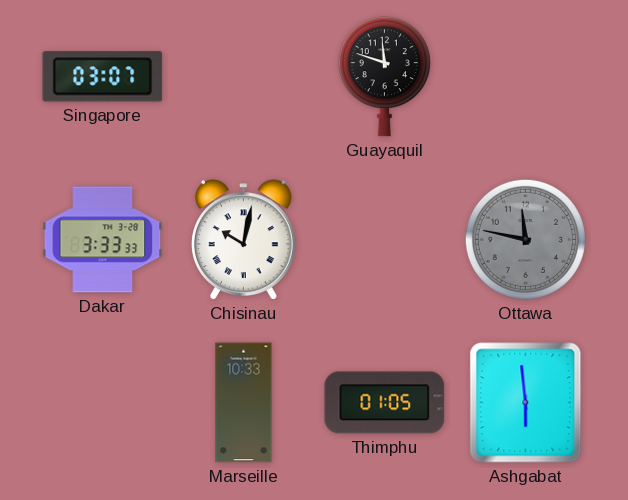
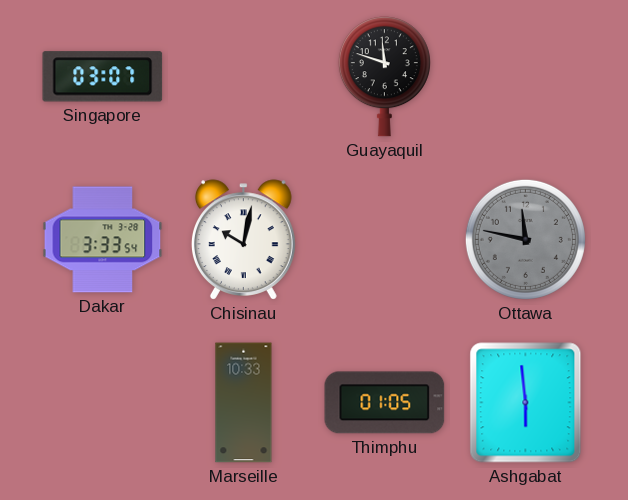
Dakar: 3:33:33 -> 3:33:54 (103, 240)
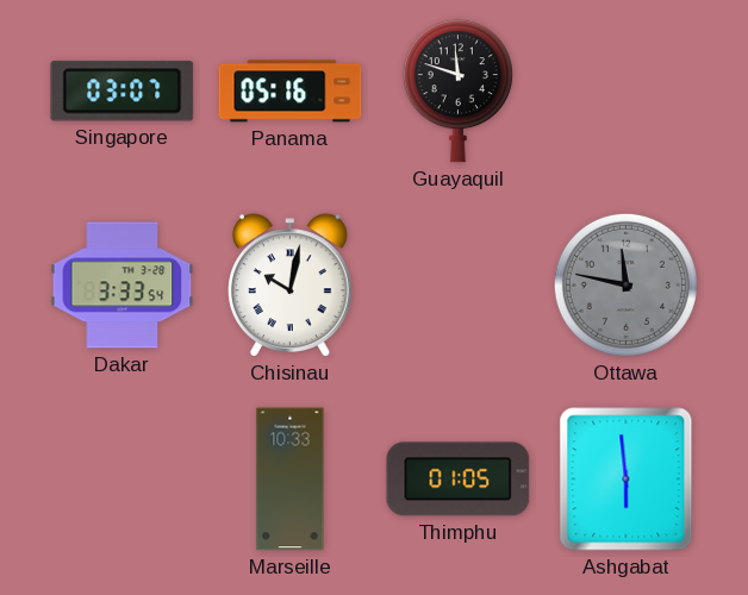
Panama: none -> 05:16 (291, 92)
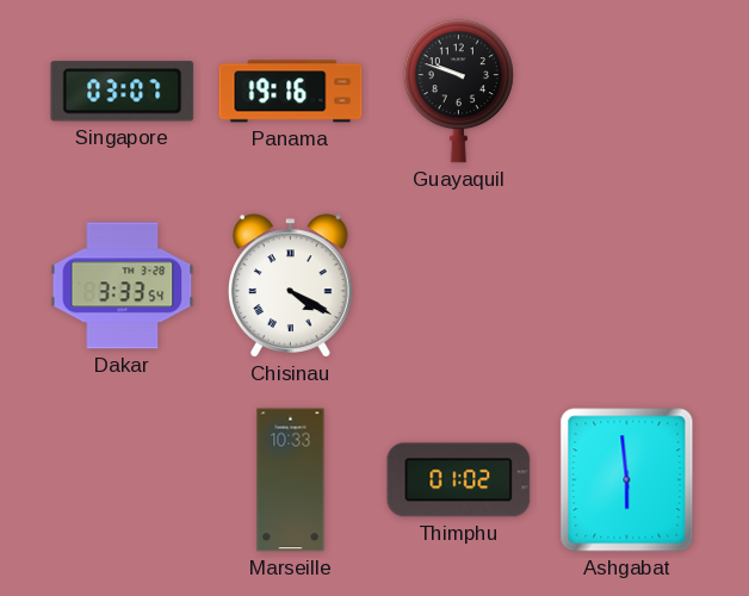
Panama: 05:16 -> 19:16 (291, 92)
Guayaquil: 11:48 -> 9:48 (458, 92)
Chisinau: 10:02 -> 4:20 (290, 286)
Ottawa: 11:47 -> none (625, 284)
Thimphu: 01:05 -> 01:02 (459, 480)
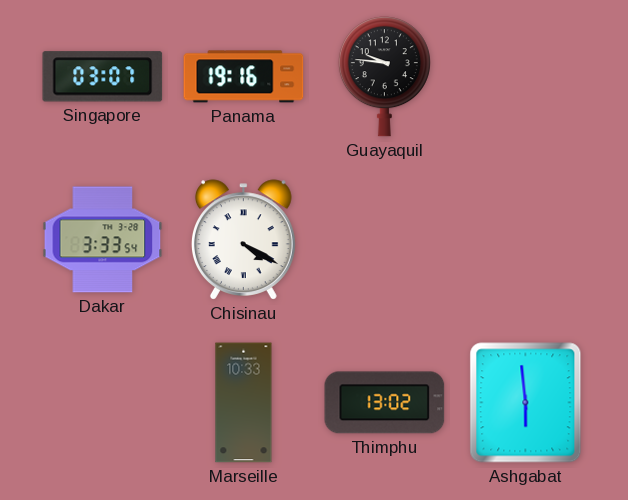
Guayaquil: 9:48 -> 9:46 (384, 77)
Thimphu: 01:02 -> 13:02 (385, 403)
